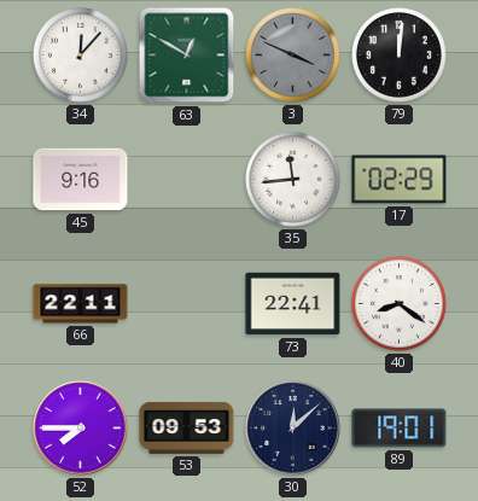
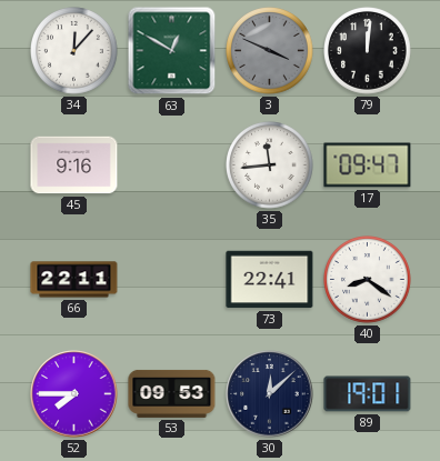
17: 02:29 -> 09:47 (368, 166)
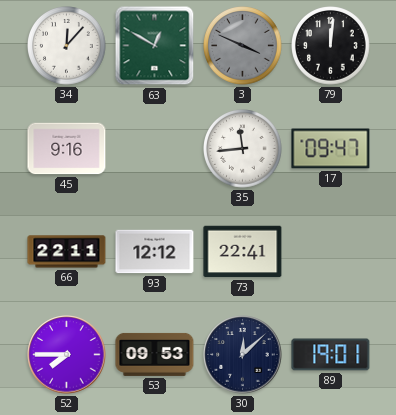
93: none -> 12:12 (155, 252)
40: 8:21 -> none (368, 280)
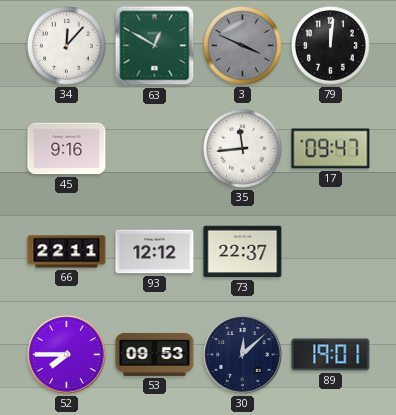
73: 22:41 -> 22:37 (243, 252)
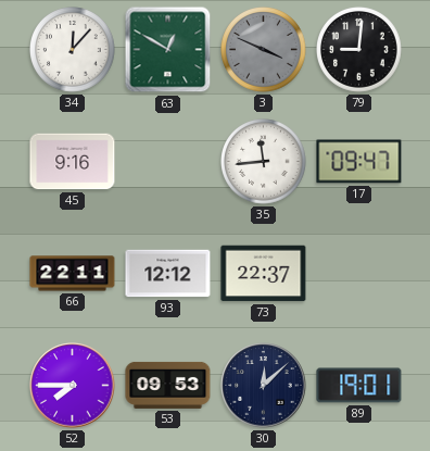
79: 12:01 -> 9:01 (359, 50)
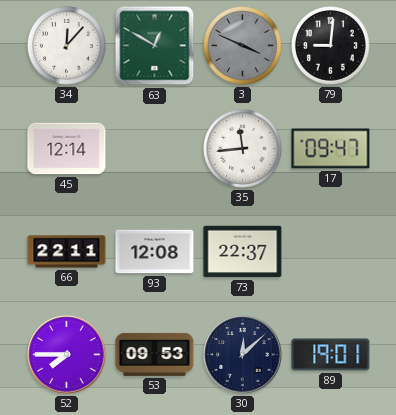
45: 9:16 -> 12:14 (67, 149)
93: 12:12 -> 12:08 (155, 252)
